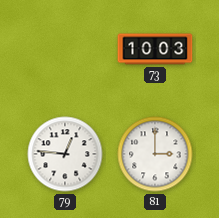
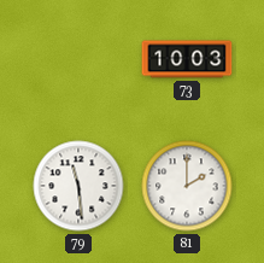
79: 12:46 -> 11:29 (78, 186)
81: 3:00 -> 2:00 (187, 186)
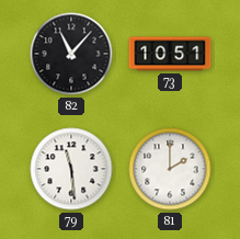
82: none -> 11:07 (71, 54)
73: 10:03 -> 10:51 (170, 54)
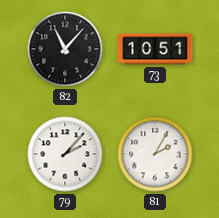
79: 11:29 -> 2:07 (65, 154)
81: 2:00 -> 2:05 (155, 154)
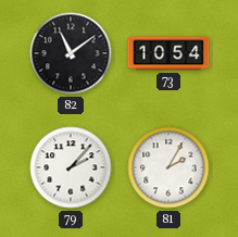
82: 11:07 -> 11:09 (71, 53)
73: 10:51 -> 10:54 (168, 53)
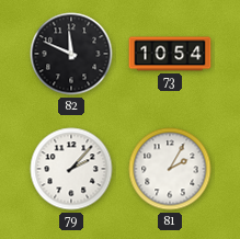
82: 11:09 -> 11:49 (71, 54)
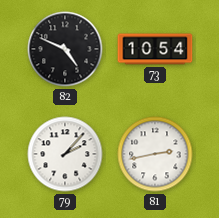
82: 11:49 -> 4:49 (65, 49)
81: 2:05 -> 2:43 (155, 154)
